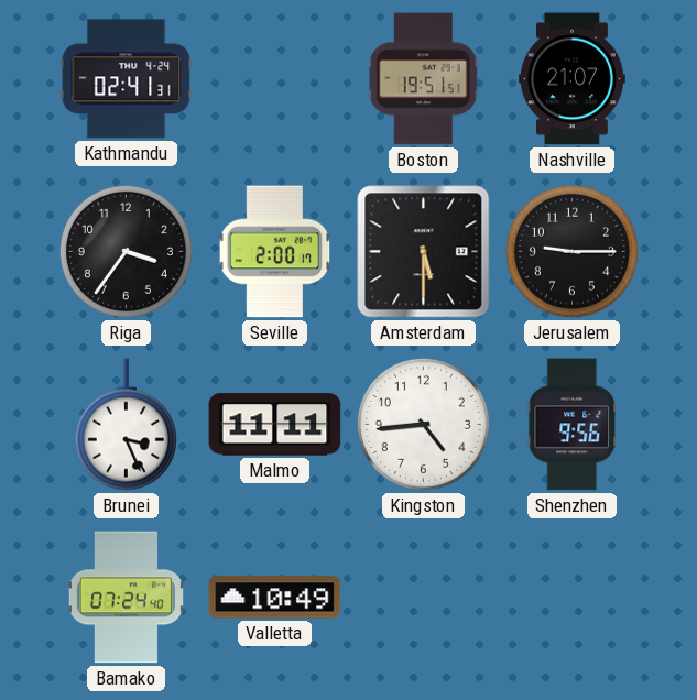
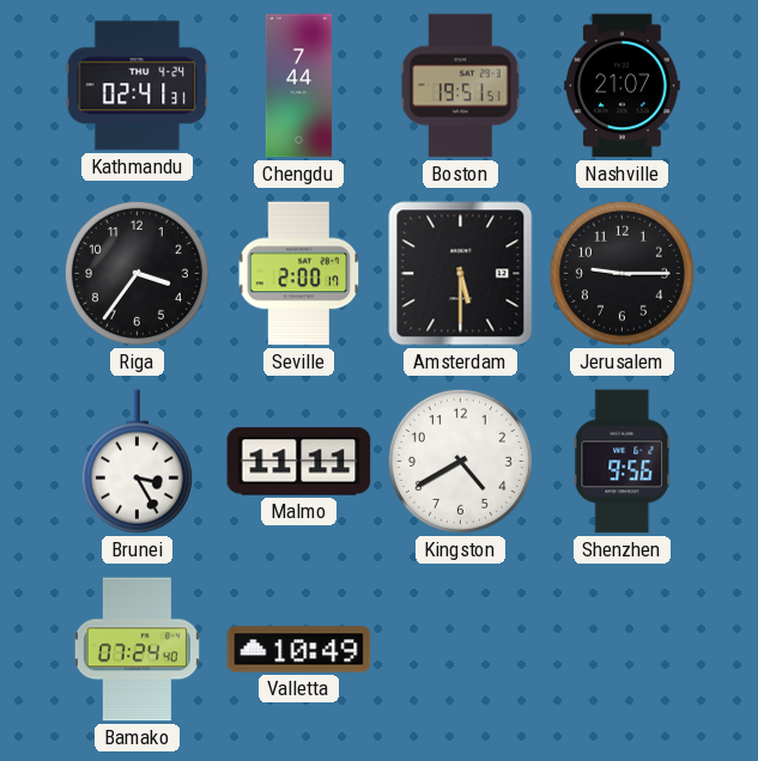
Chengdu: none -> 7:44 (298, 86)
Brunei: 3:26 -> 3:25 (137, 462)
Kingston: 4:44 -> 4:40 (460, 461)
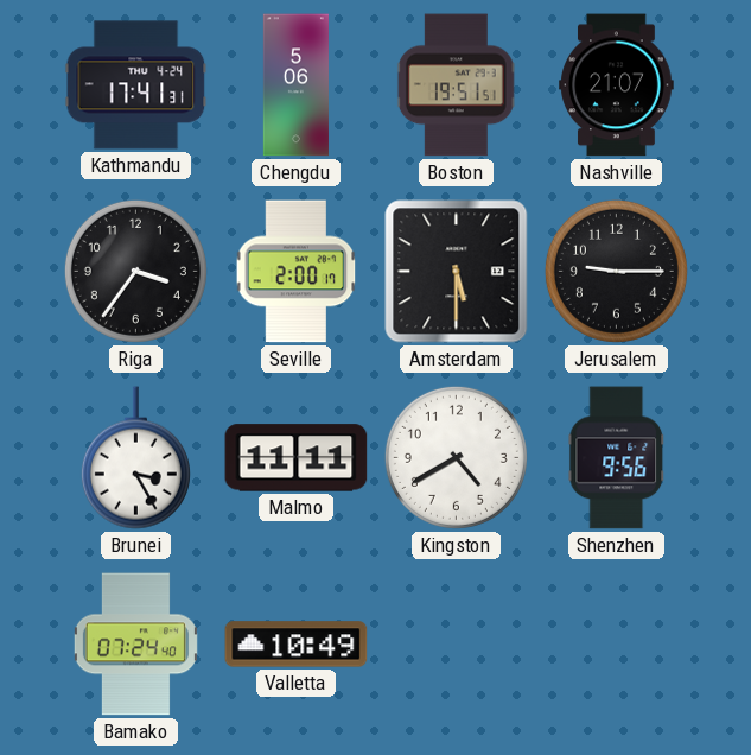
Kathmandu: 02:41 -> 17:41 (136, 85)
Chengdu: 7:44 -> 5:06 (295, 85)
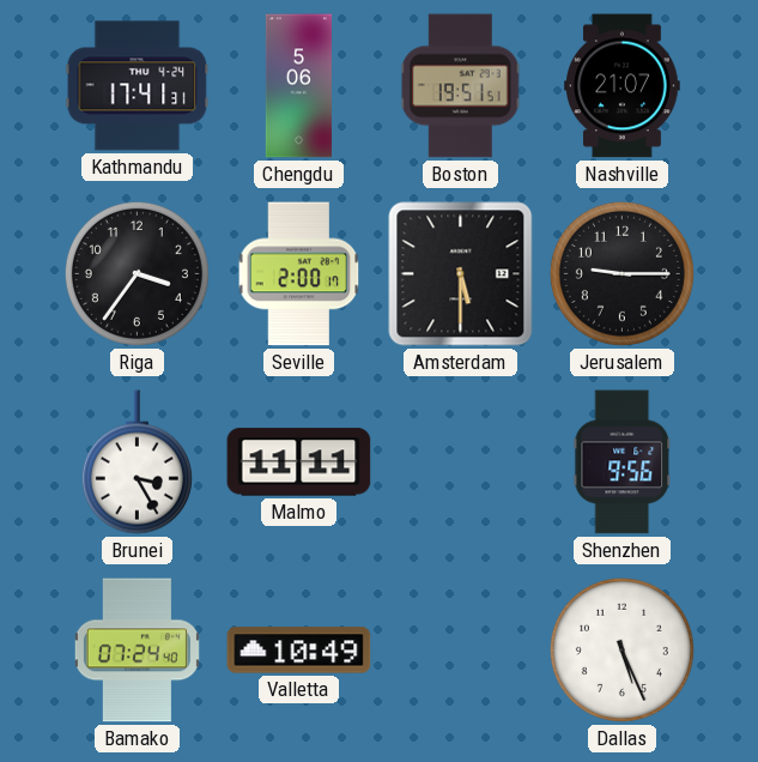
Kingston: 4:40 -> none (456, 457)
Dallas: none -> 5:26 (621, 649)
